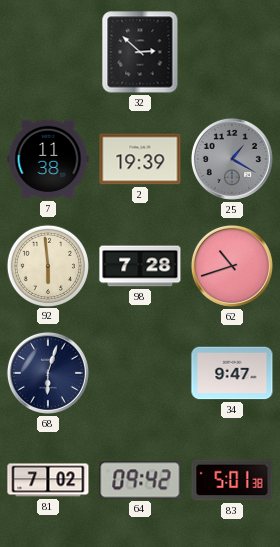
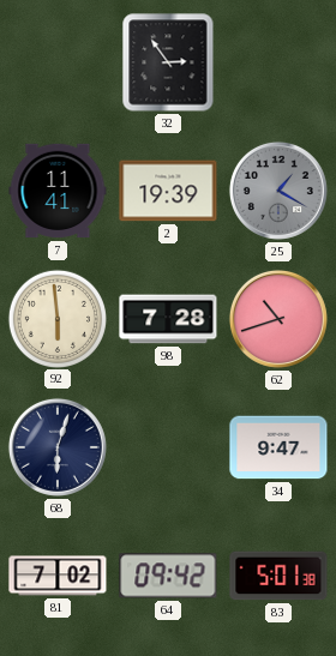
32: 2:52 -> 2:54 (168, 62)
7: 11:38 -> 11:41 (58, 191)
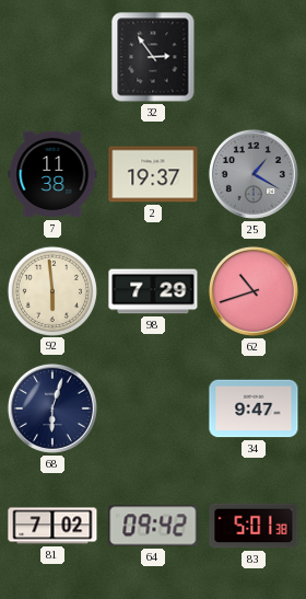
7: 11:41 -> 11:38 (52, 174)
2: 19:39 -> 19:37 (153, 174)
98: 7:28 -> 7:29 (153, 291)
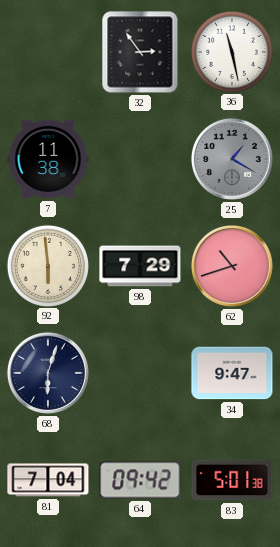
36: none -> 11:28 (231, 51)
2: 19:37 -> none (153, 174)
81: 7:02 -> 7:04 (48, 480)
